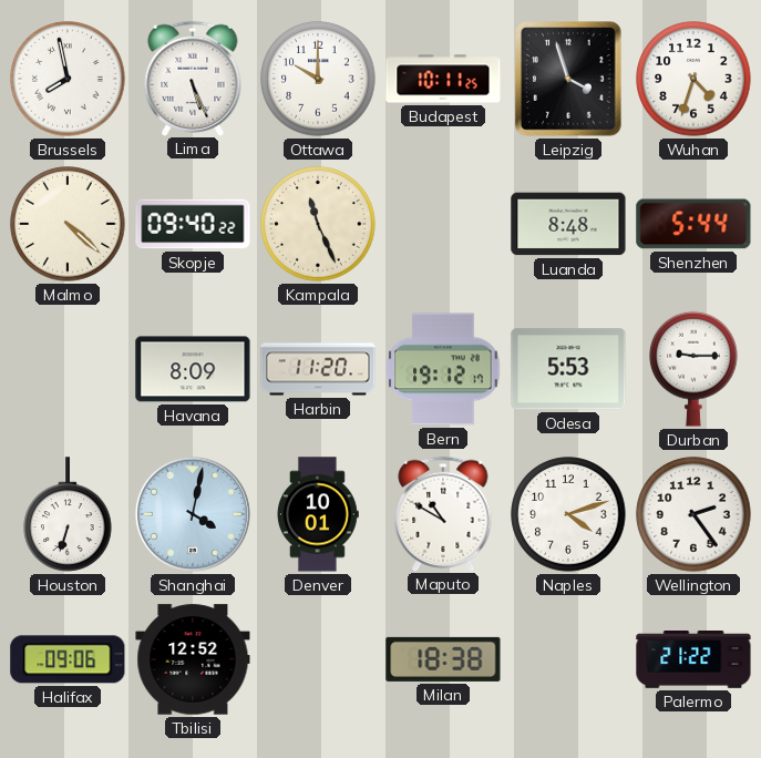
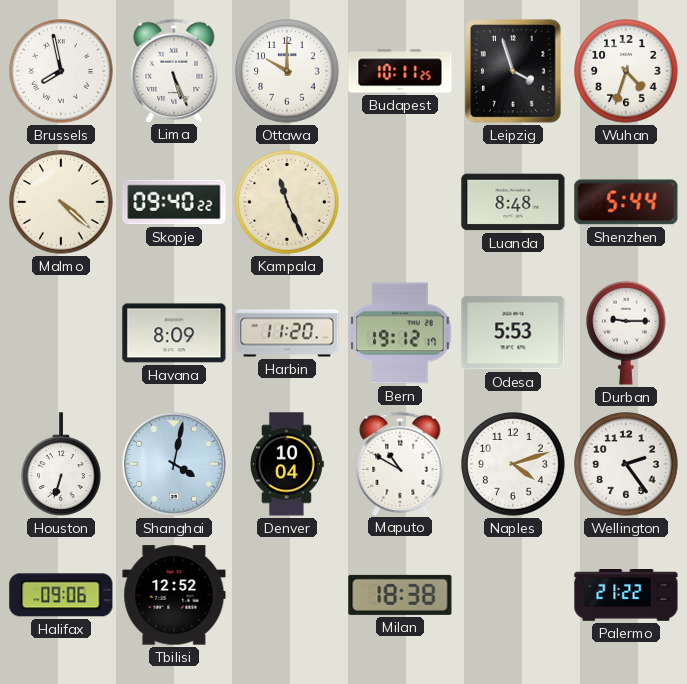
Denver: 10:01 -> 10:04 (286, 464)
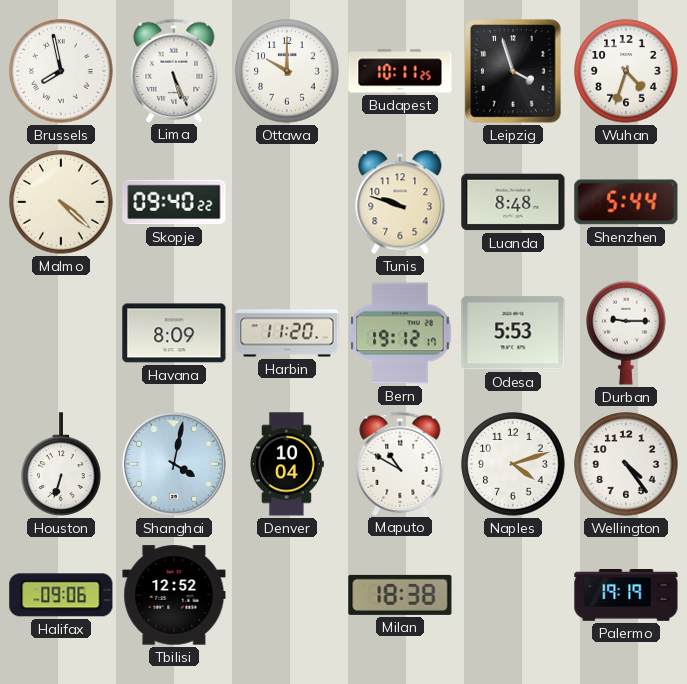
Kampala: 11:26 -> none (287, 202)
Tunis: none -> 9:48 (400, 203)
Wellington: 2:24 -> 4:24 (626, 464)
Palermo: 21:22 -> 19:19 (626, 596)
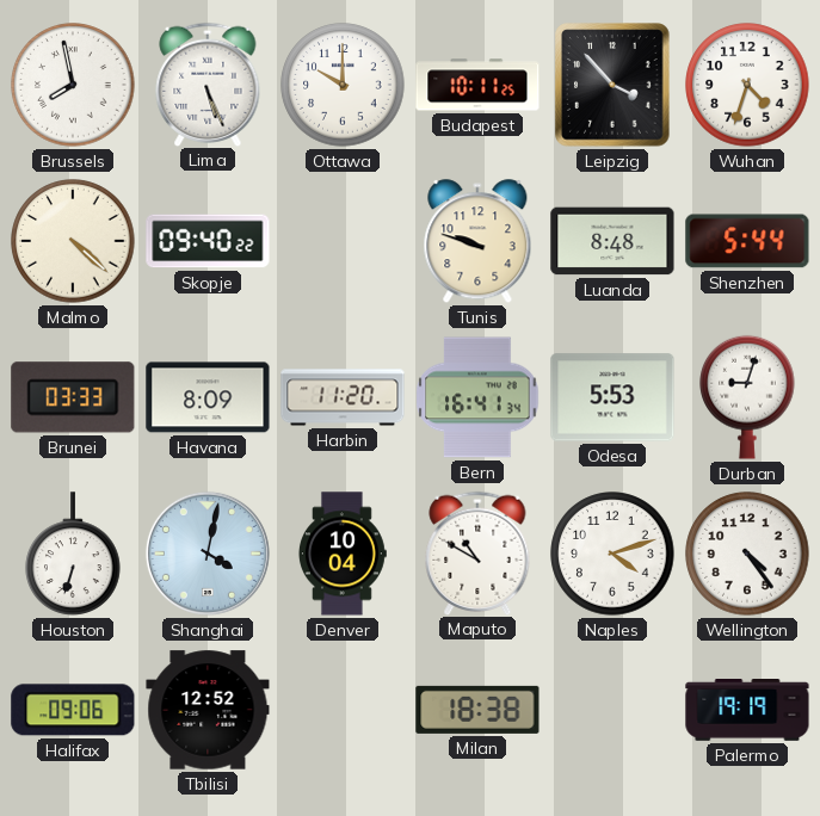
Leipzig: 3:57 -> 3:53 (612, 85)
Brunei: none -> 03:33 (73, 397)
Bern: 19:12 -> 16:41 (477, 397)
Durban: 9:15 -> 9:03 (747, 397)
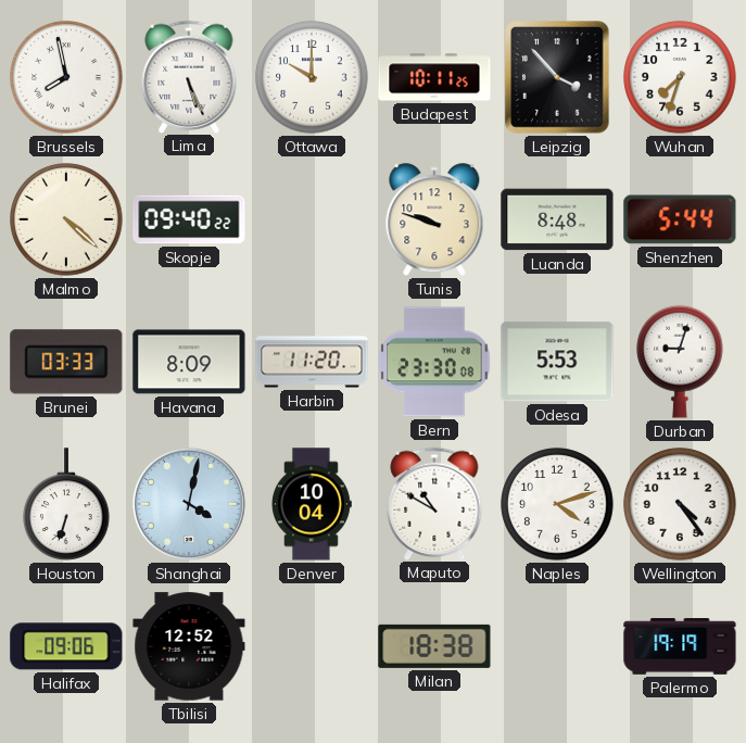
Wuhan: 4:33 -> 7:33 (680, 77)
Bern: 16:41 -> 23:30 (434, 362)
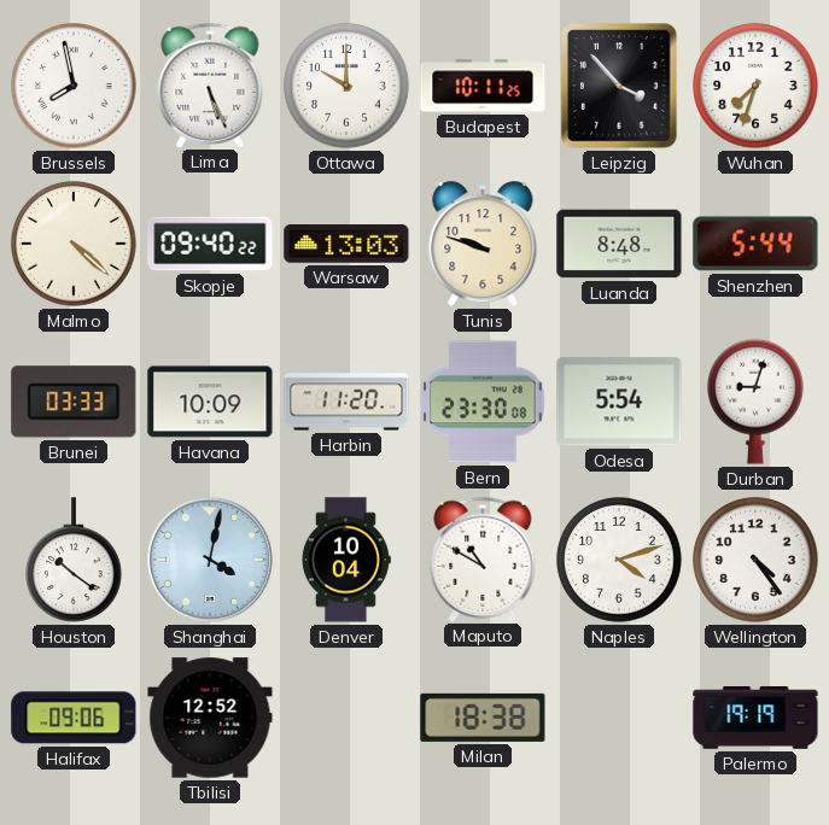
Warsaw: none -> 13:03 (346, 244)
Havana: 8:09 -> 10:09 (210, 402)
Odesa: 5:53 -> 5:54 (619, 402)
Houston: 6:33 -> 10:21 (74, 560)
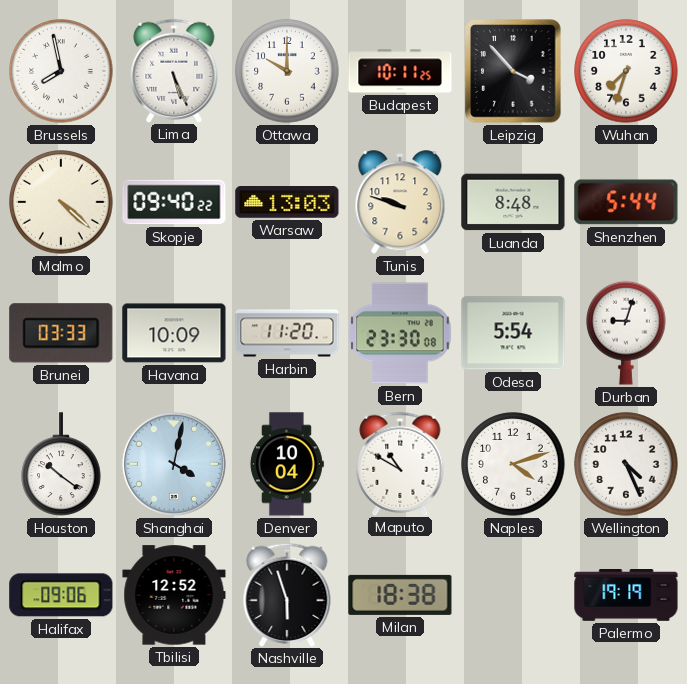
Wellington: 4:24 -> 4:26 (626, 464)
Nashville: none -> 5:57 (287, 594)
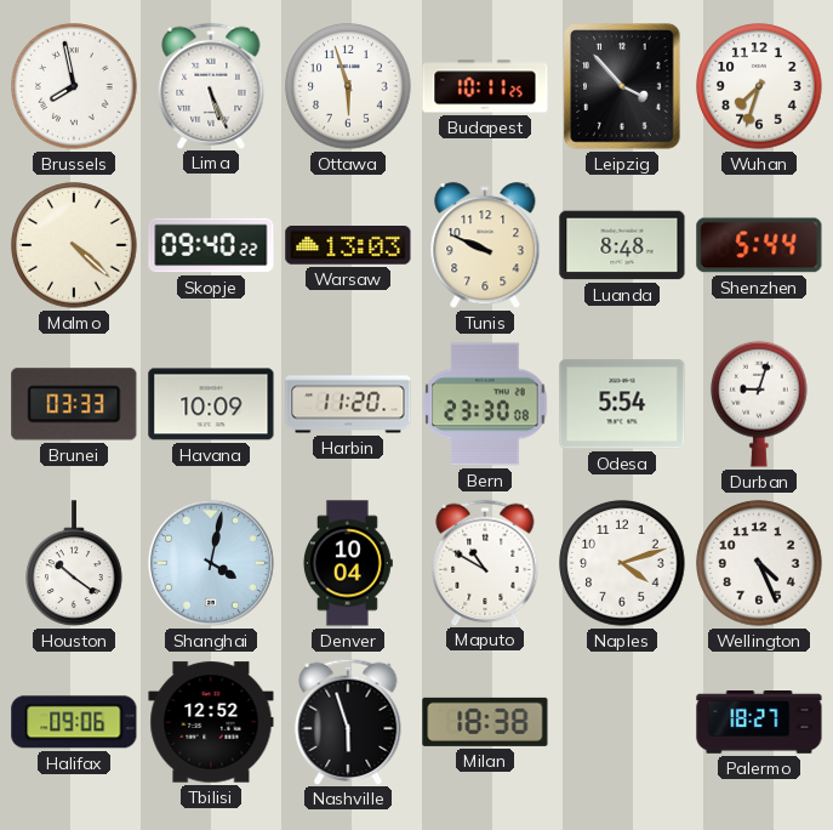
Ottawa: 10:00 -> 5:57 (348, 86)
Tunis: 9:48 -> 9:49 (485, 246)
Palermo: 19:19 -> 18:27 (759, 723)
